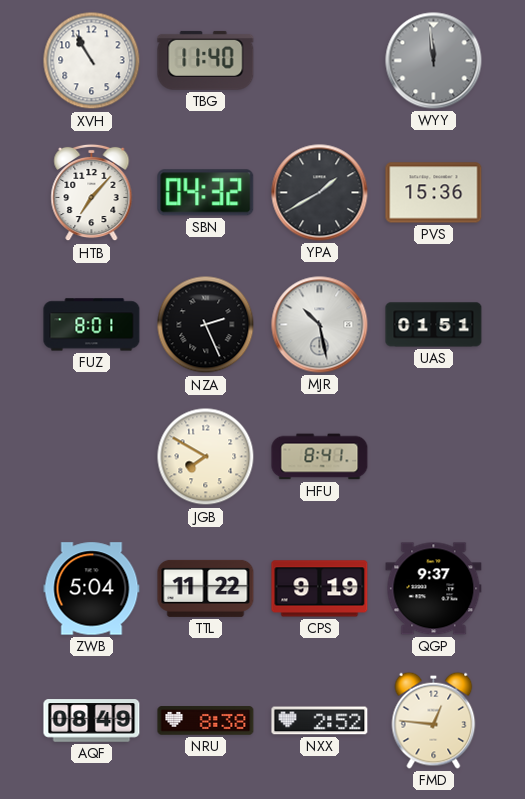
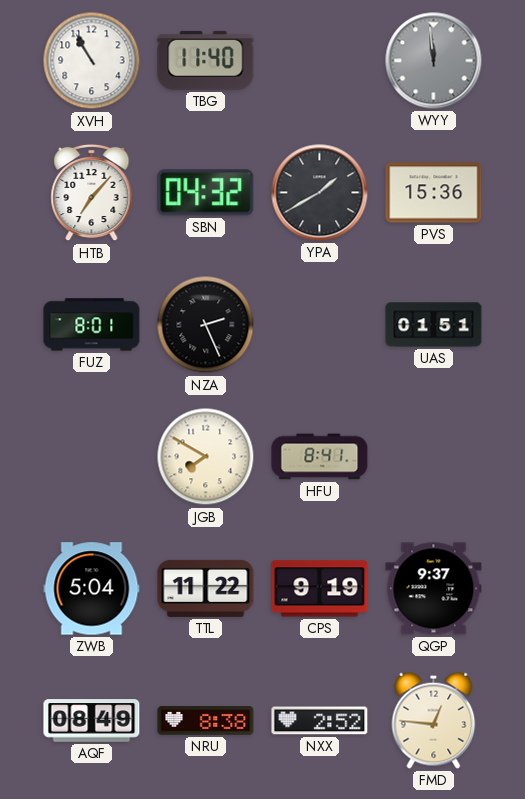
MJR: 10:28 -> none (320, 325)
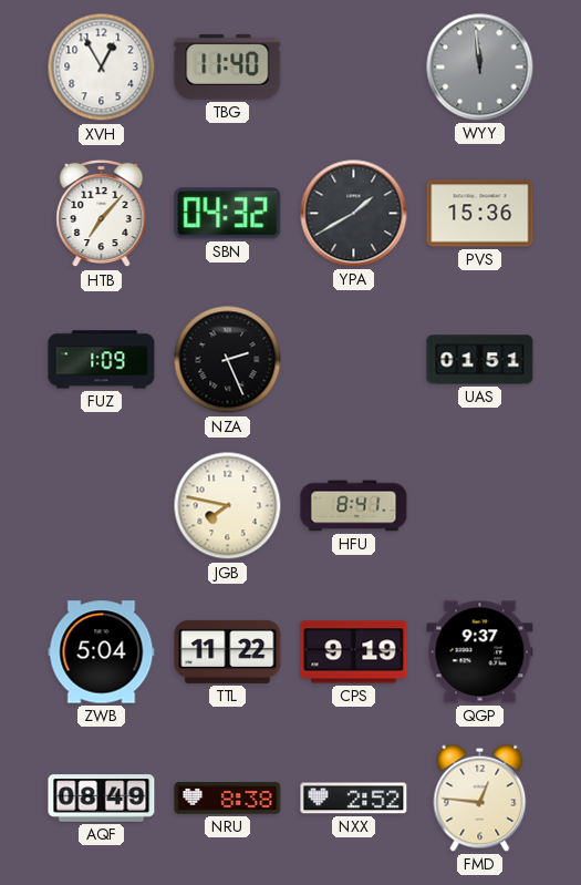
XVH: 10:55 -> 12:55 (102, 68)
FUZ: 8:01 -> 1:09 (102, 360)
JGB: 7:50 -> 7:47 (228, 506)
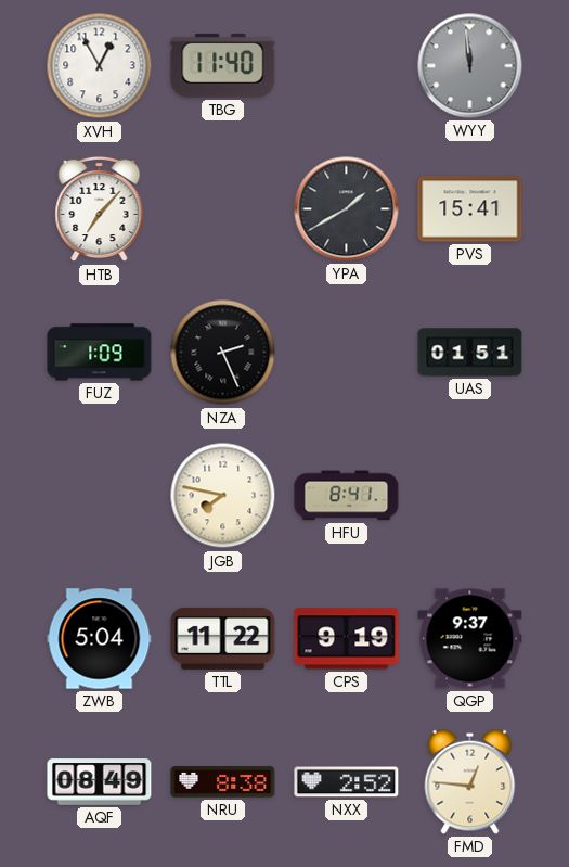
SBN: 04:32 -> none (228, 214)
PVS: 15:36 -> 15:41 (470, 209)
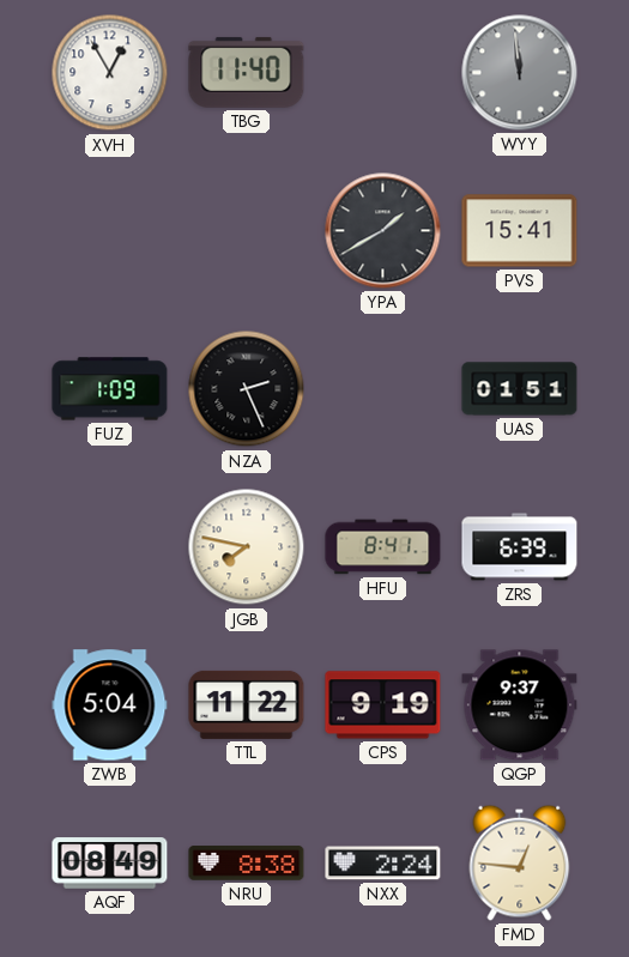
HTB: 7:07 -> none (100, 209)
ZRS: none -> 6:39 (520, 547)
NXX: 2:52 -> 2:24 (383, 864)
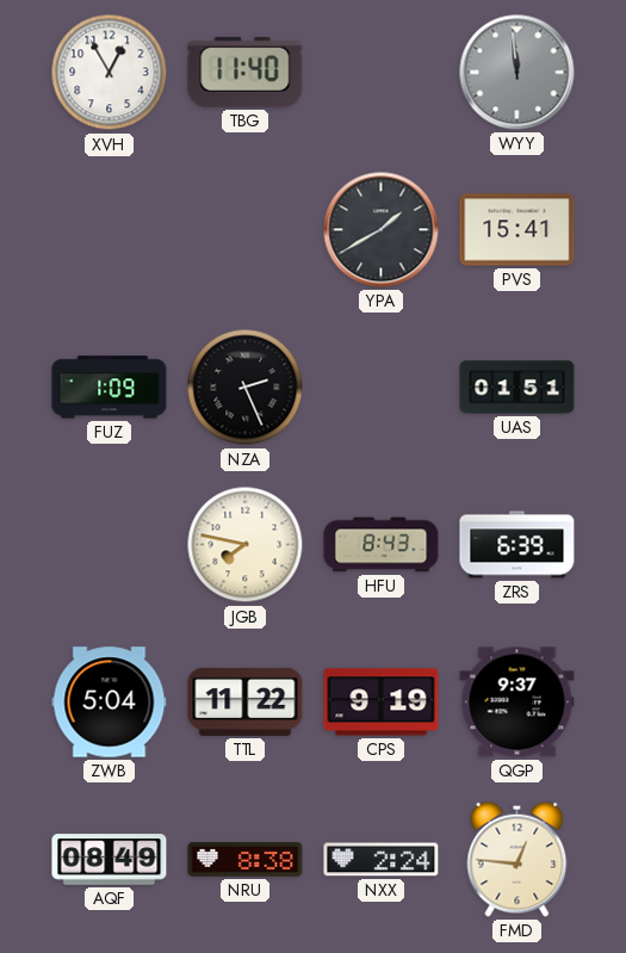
HFU: 8:41 -> 8:43 (382, 545)
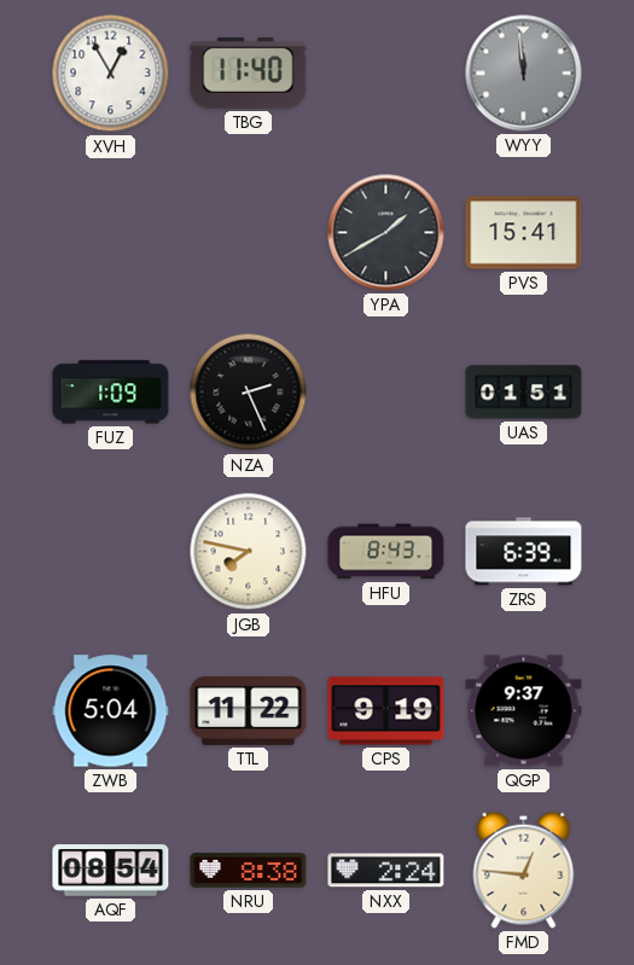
AQF: 08:49 -> 08:54 (111, 871)
